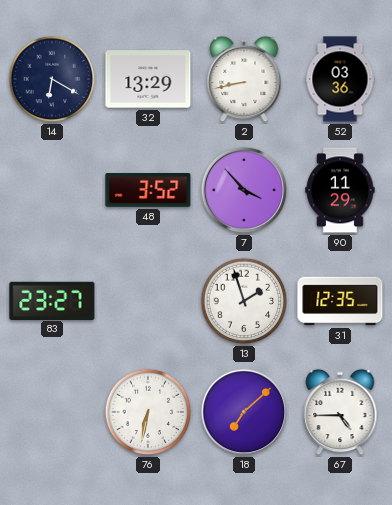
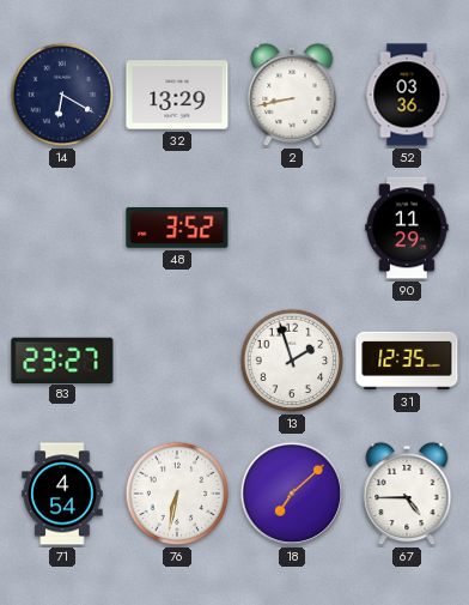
7: 3:53 -> none (244, 190)
71: none -> 4:54 (62, 494)
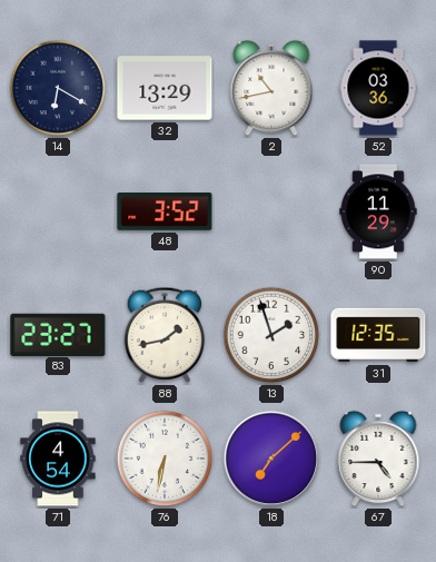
2: 8:43 -> 10:43 (271, 88)
88: none -> 1:43 (165, 335)
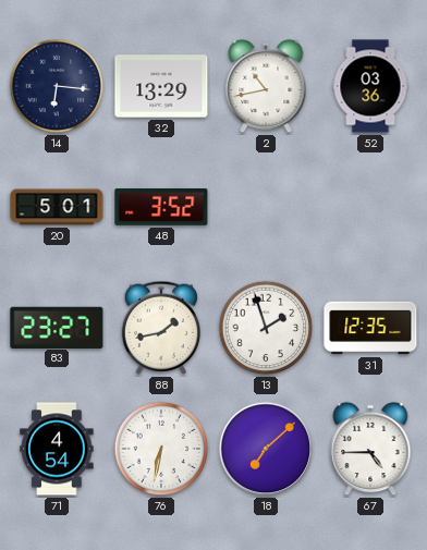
14: 6:20 -> 6:16 (57, 86)
20: none -> 5:01 (57, 207)
90: 11:29 -> none (378, 211)
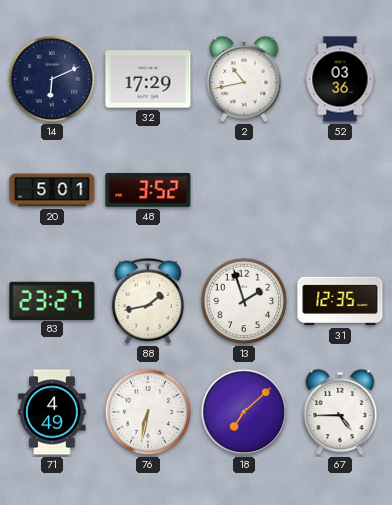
14: 6:16 -> 6:11 (52, 79)
32: 13:29 -> 17:29 (148, 79)
71: 4:54 -> 4:49 (52, 412)
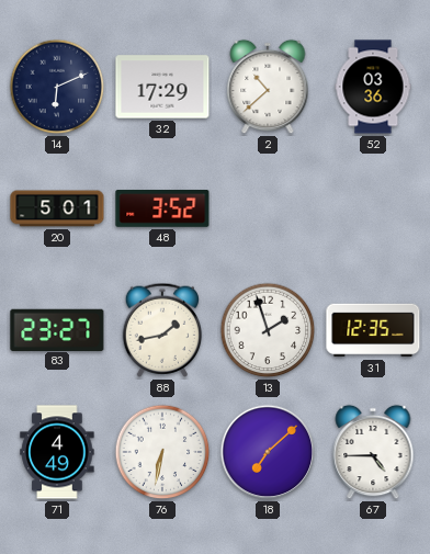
2: 10:43 -> 10:38 (268, 87)
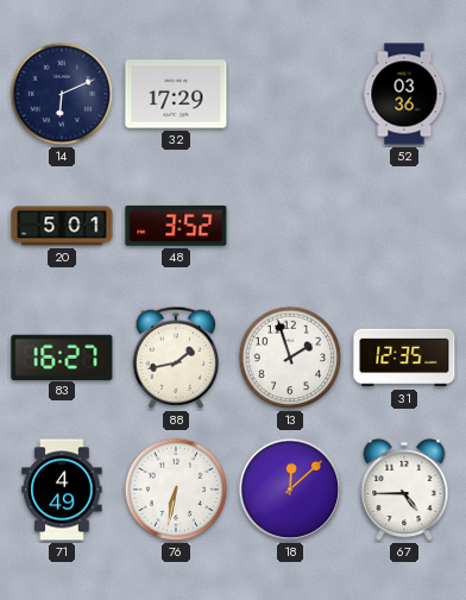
2: 10:38 -> none (268, 87)
83: 23:27 -> 16:27 (62, 356)
18: 7:08 -> 12:08 (290, 490)
